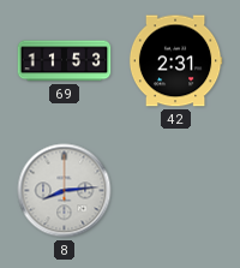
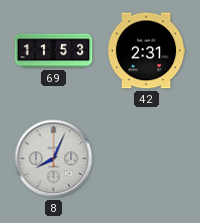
8: 8:14 -> 8:04 (54, 159)
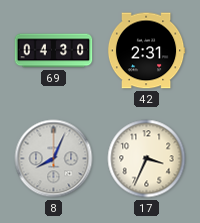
69: 11:53 -> 04:30 (54, 51)
17: none -> 3:34 (147, 159)
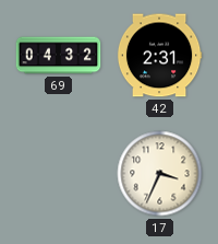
69: 04:30 -> 04:32 (59, 56)
8: 8:04 -> none (54, 159)
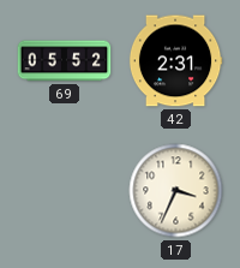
69: 04:32 -> 05:52 (65, 61)
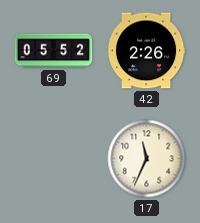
42: 2:31 -> 2:26 (146, 51)
17: 3:34 -> 11:34 (147, 159)
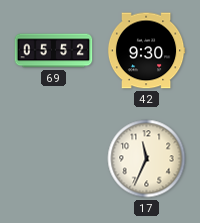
42: 2:26 -> 9:30 (146, 51)
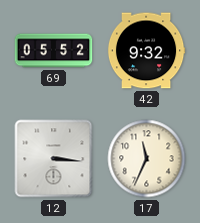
42: 9:30 -> 9:32 (146, 51)
12: none -> 3:16 (54, 159)
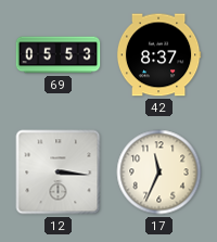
69: 05:52 -> 05:53 (59, 55)
42: 9:32 -> 8:37 (158, 55)
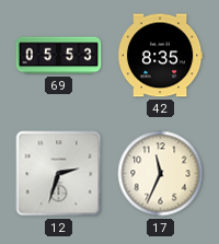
42: 8:37 -> 8:35 (160, 56)
12: 3:16 -> 2:33 (59, 174)
